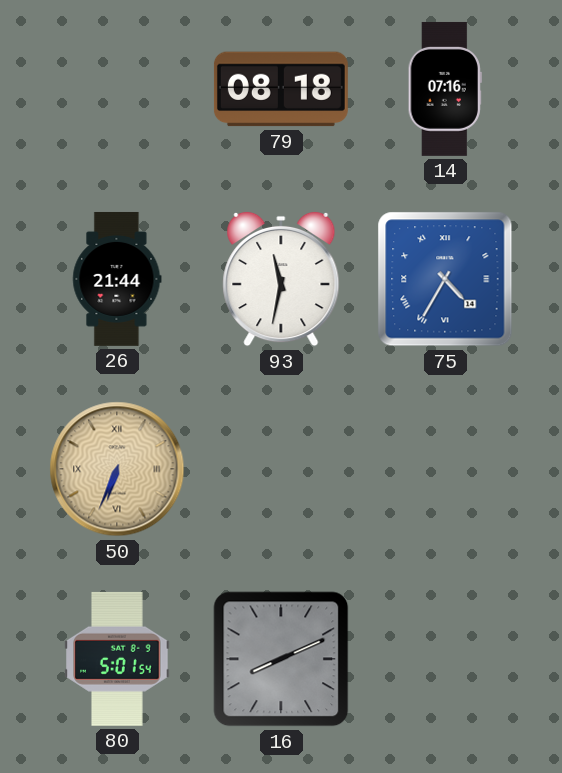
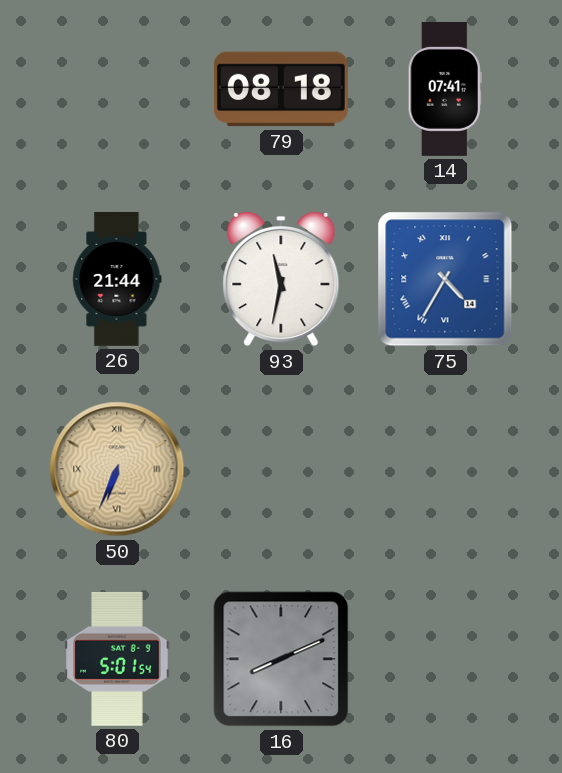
14: 07:16 -> 07:41 (445, 89)
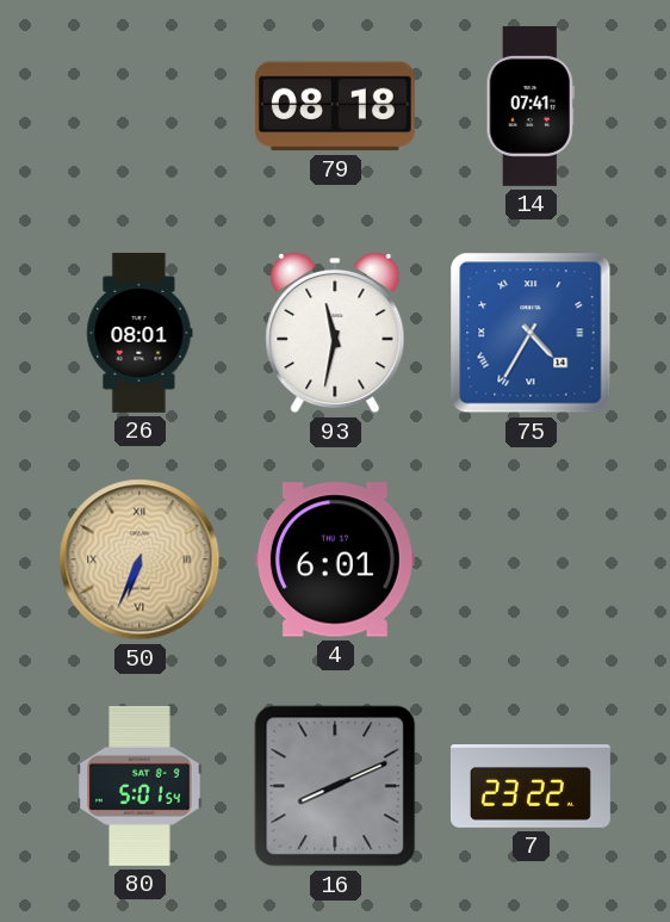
26: 21:44 -> 08:01 (139, 333)
4: none -> 6:01 (335, 559)
7: none -> 23:22 (531, 786)
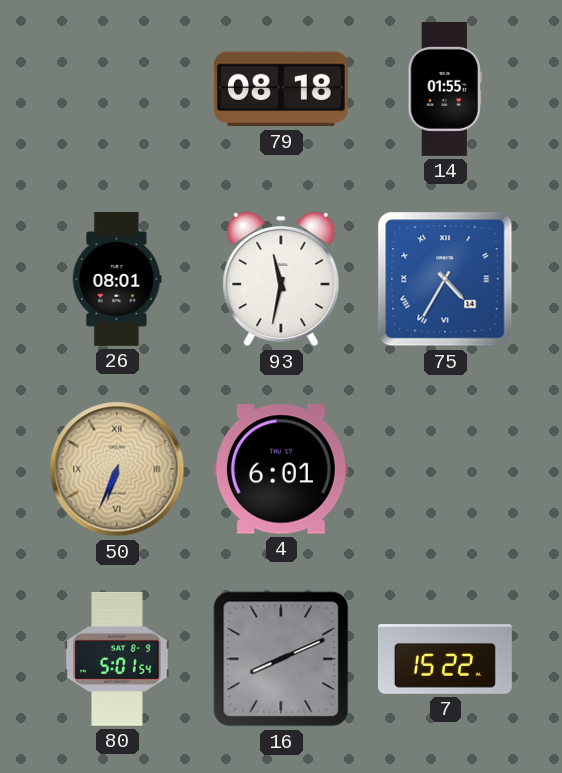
14: 07:41 -> 01:55 (445, 89)
7: 23:22 -> 15:22 (445, 659)
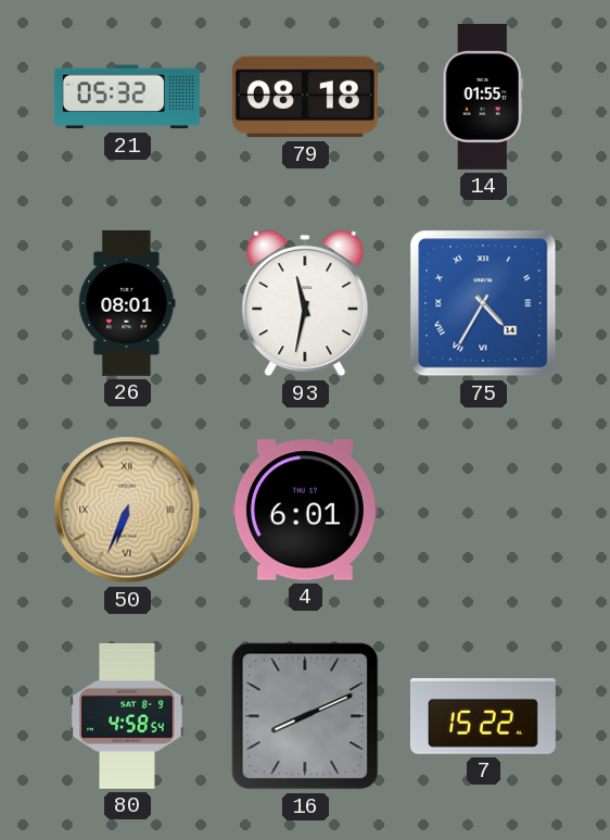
21: none -> 05:32 (127, 97)
80: 5:01 -> 4:58 (127, 716)
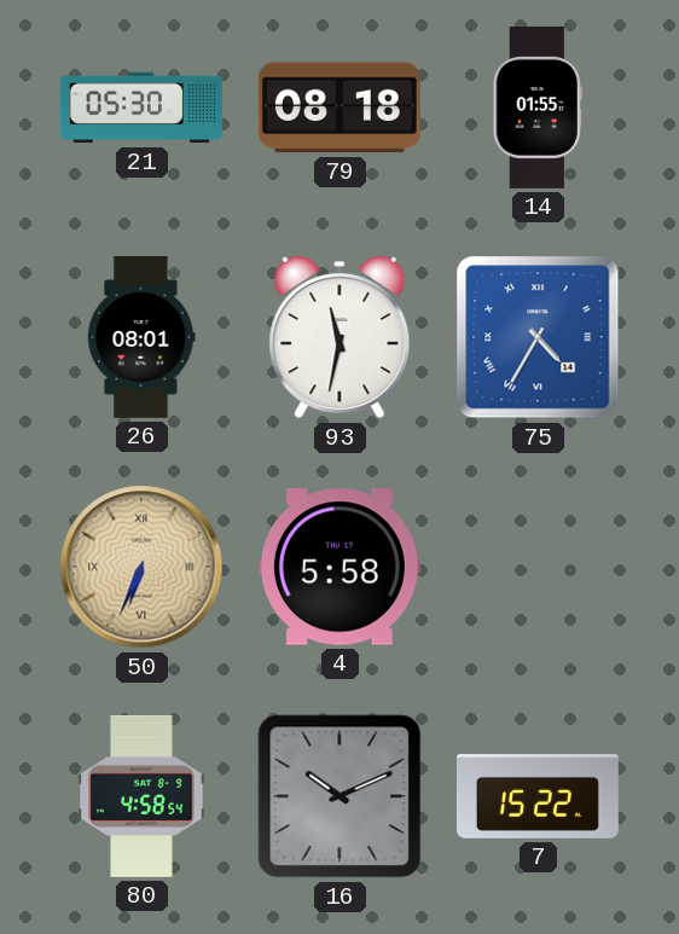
21: 05:32 -> 05:30 (141, 108)
4: 6:01 -> 5:58 (339, 567)
16: 8:11 -> 10:11 (339, 796)
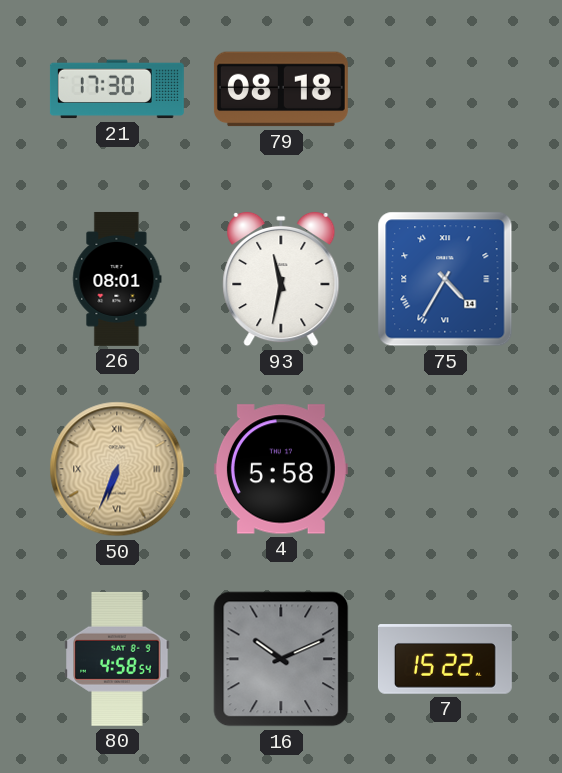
21: 05:30 -> 17:30 (117, 89)
14: 01:55 -> none (538, 108)
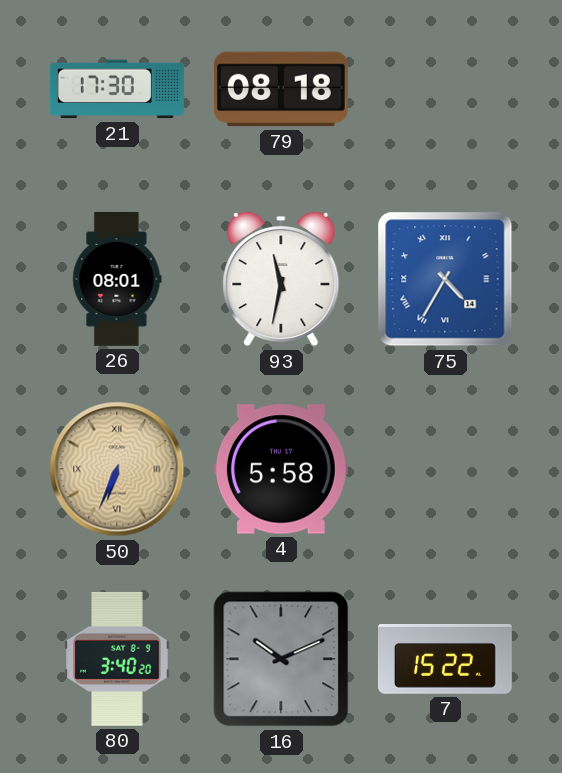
80: 4:58 -> 3:40 (117, 659)
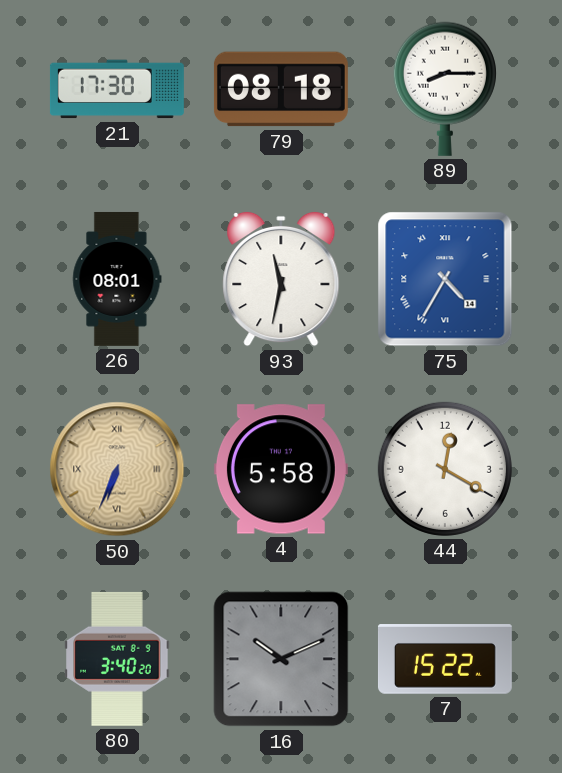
89: none -> 8:15 (445, 89)
44: none -> 12:20 (445, 469)
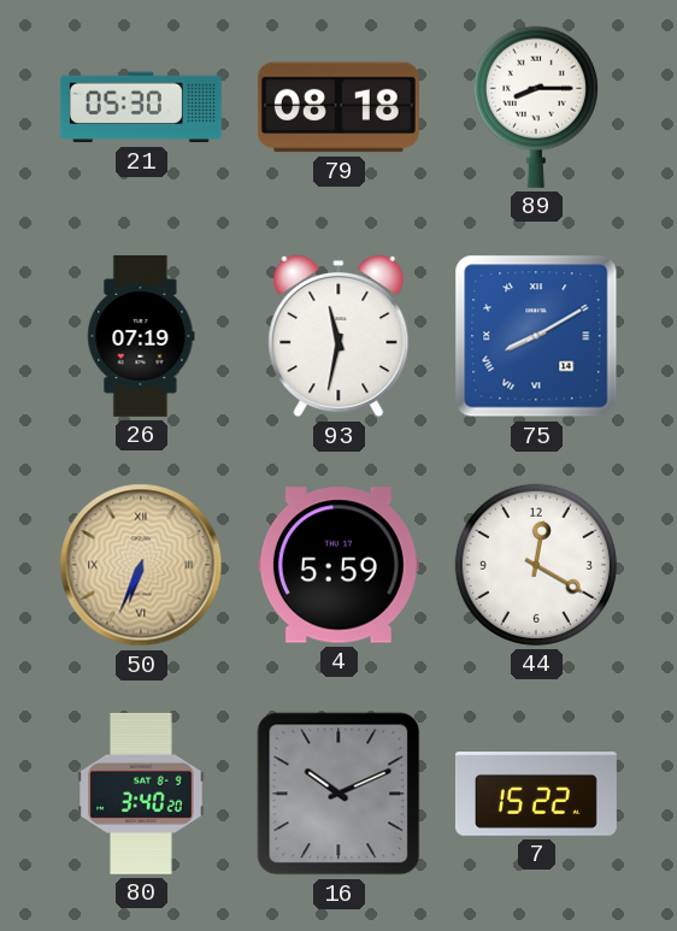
21: 17:30 -> 05:30 (141, 107)
26: 08:01 -> 07:19 (141, 336)
75: 4:35 -> 8:10 (536, 336)
4: 5:58 -> 5:59 (338, 565)
